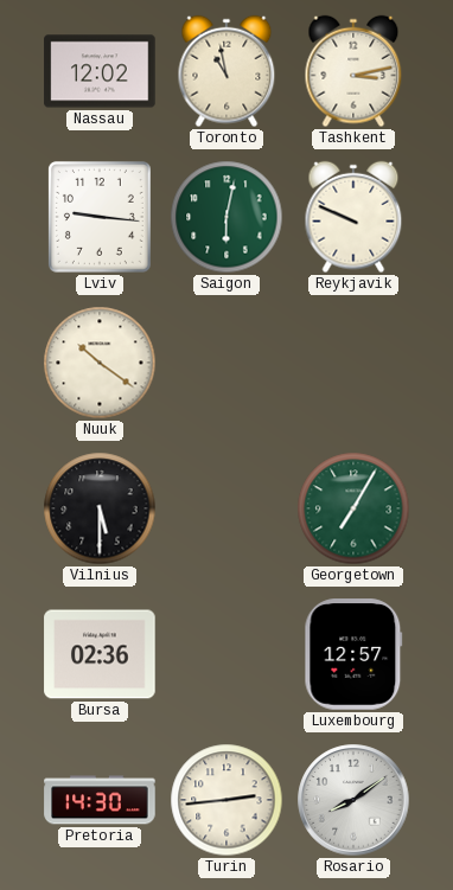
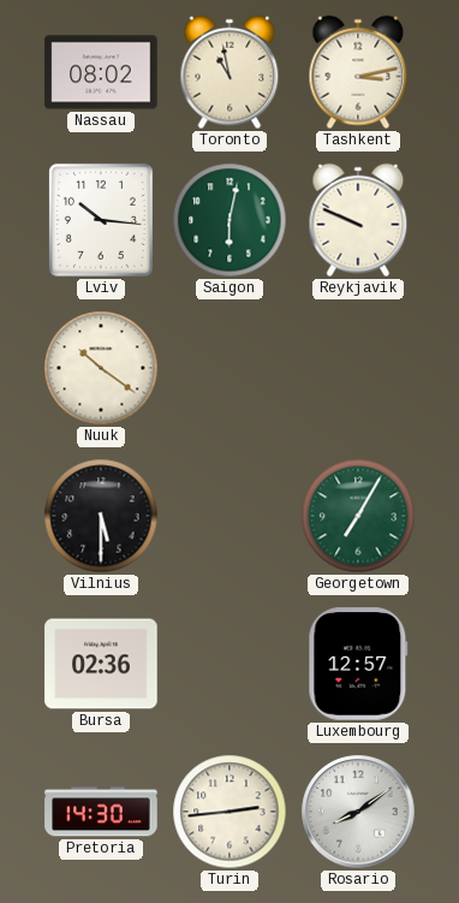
Nassau: 12:02 -> 08:02 (101, 72)
Lviv: 9:16 -> 10:16 (101, 220)
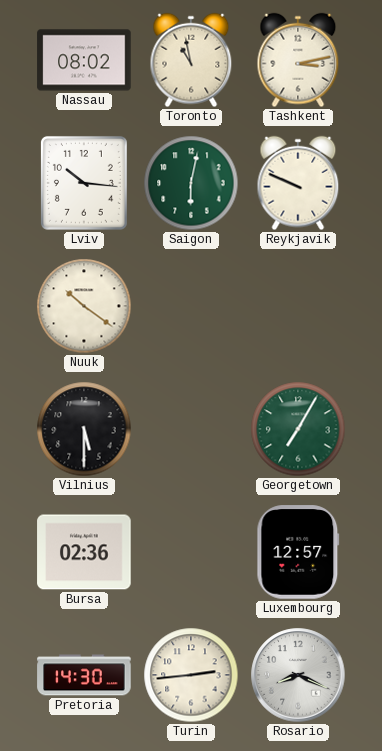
Rosario: 8:09 -> 8:19 (298, 675)
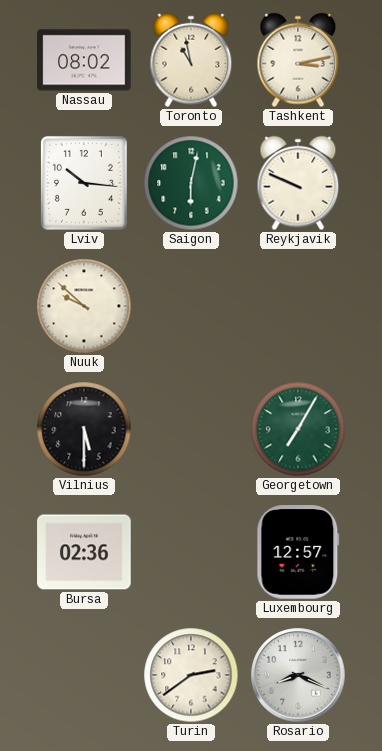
Nuuk: 10:21 -> 9:52 (84, 306)
Pretoria: 14:30 -> none (84, 675)
Turin: 2:44 -> 2:39 (191, 675)
